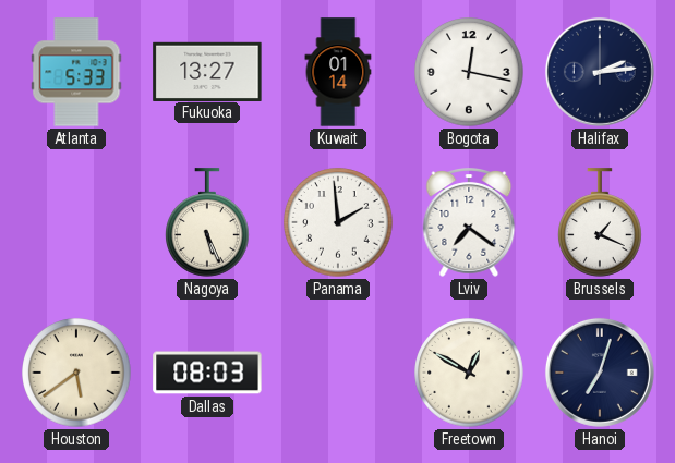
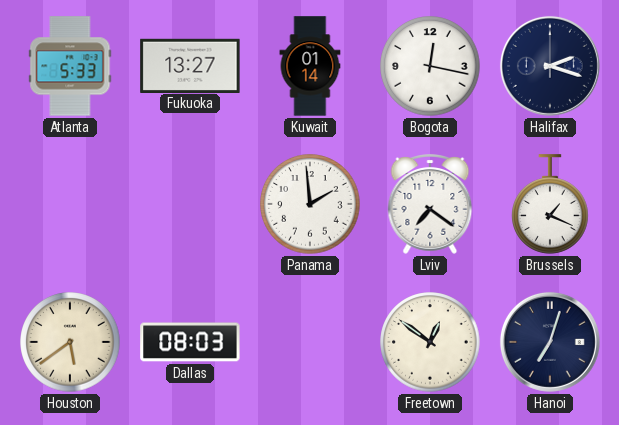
Halifax: 2:14 -> 2:18 (550, 66)
Nagoya: 5:26 -> none (207, 222)
Freetown: 12:50 -> 12:51 (430, 342)
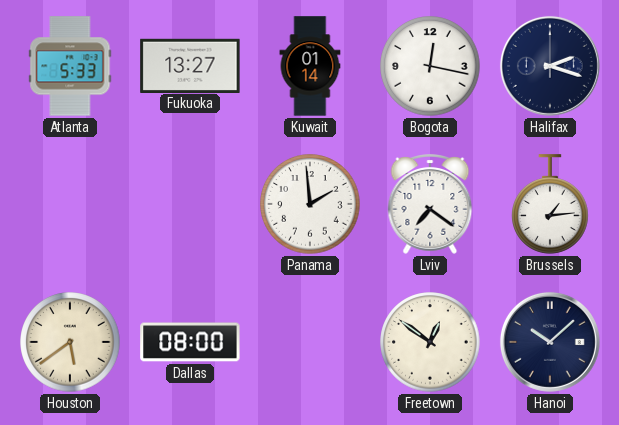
Brussels: 1:19 -> 1:14 (550, 204)
Dallas: 08:03 -> 08:00 (190, 342)
Hanoi: 7:03 -> 10:08 (550, 342)
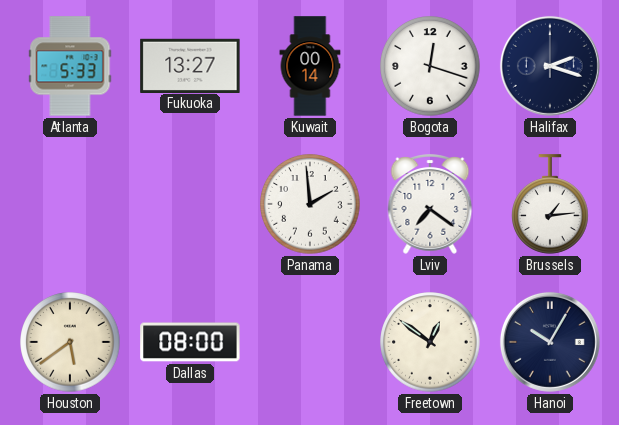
Kuwait: 01:14 -> 00:14 (310, 66)
Bogota: 12:17 -> 12:18 (430, 66)
Hanoi: 10:08 -> 10:05 (550, 342)
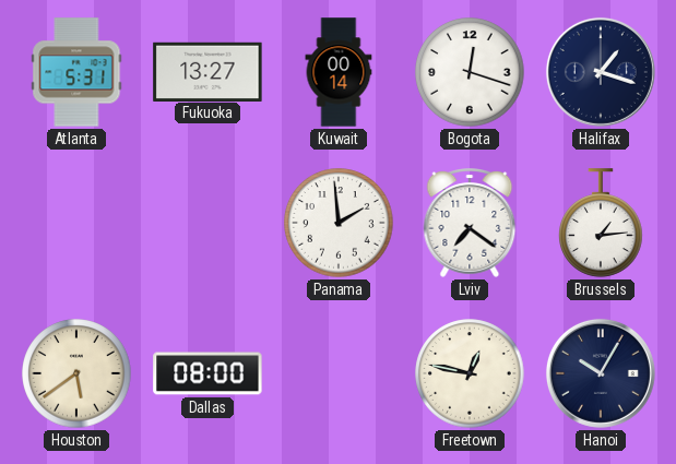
Atlanta: 5:33 -> 5:31 (76, 72)
Halifax: 2:18 -> 1:18 (601, 72)
Freetown: 12:51 -> 12:47 (470, 373)
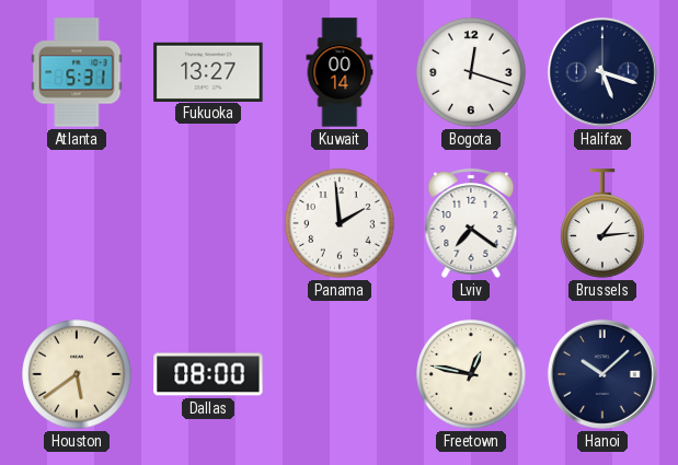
Halifax: 1:18 -> 5:18 (602, 72)
Hanoi: 10:05 -> 10:08 (602, 374)
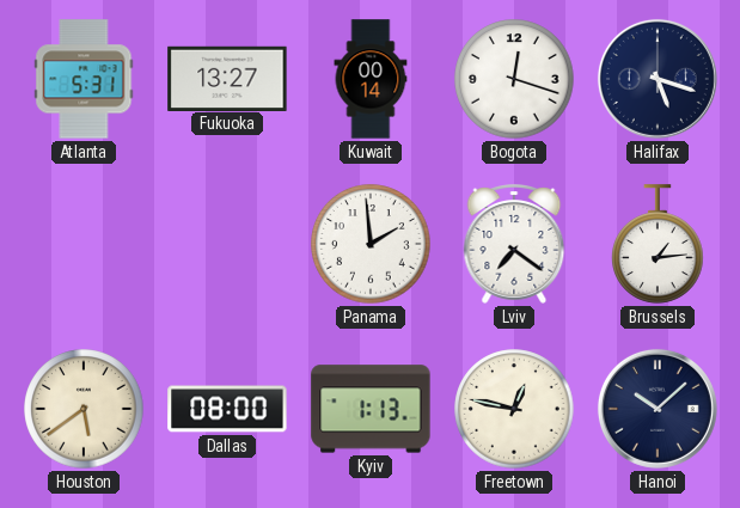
Kyiv: none -> 1:13 (371, 409)
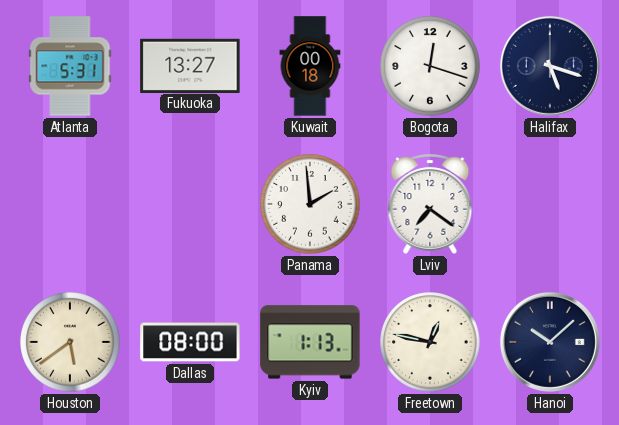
Kuwait: 00:14 -> 00:18 (310, 66)
Brussels: 1:14 -> none (658, 244)
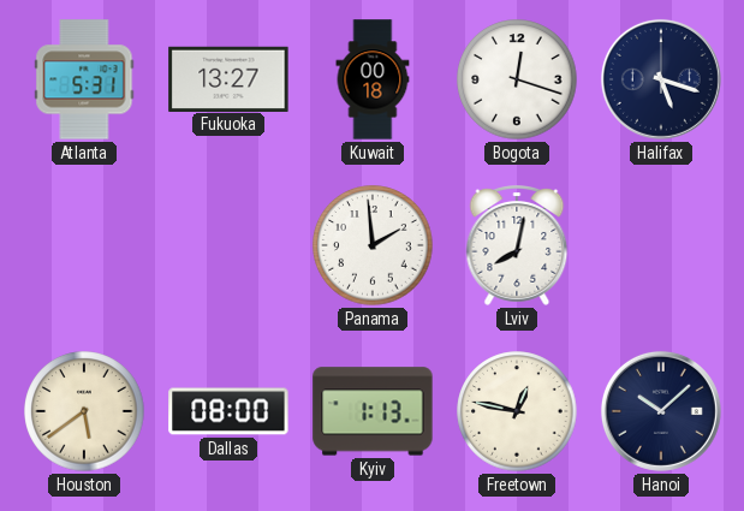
Lviv: 7:21 -> 8:02 (517, 246)
